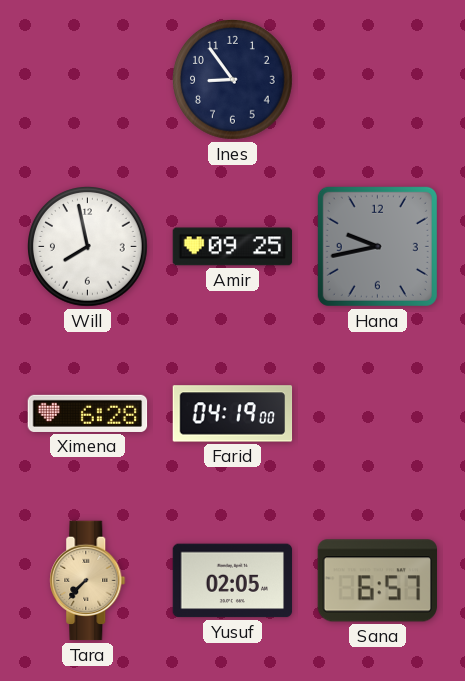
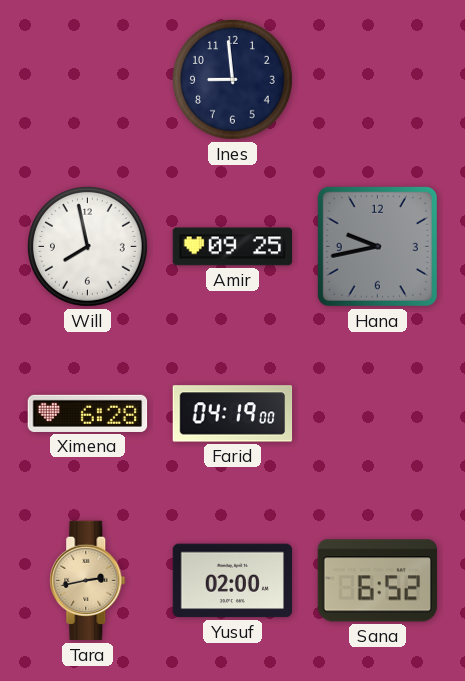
Ines: 8:54 -> 8:59 (233, 80)
Tara: 7:37 -> 2:43 (88, 581)
Yusuf: 02:05 -> 02:00 (233, 581)
Sana: 6:57 -> 6:52 (378, 581)
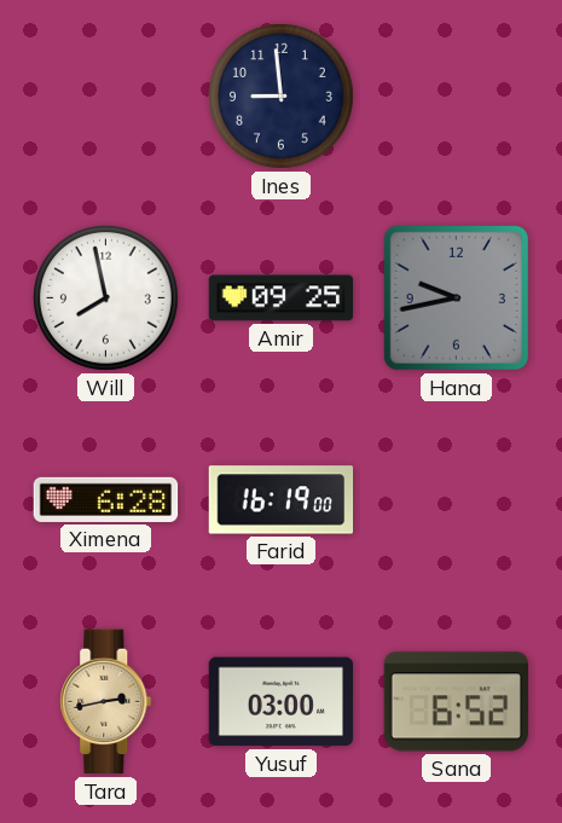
Farid: 04:19 -> 16:19 (282, 500)
Yusuf: 02:00 -> 03:00 (282, 702)
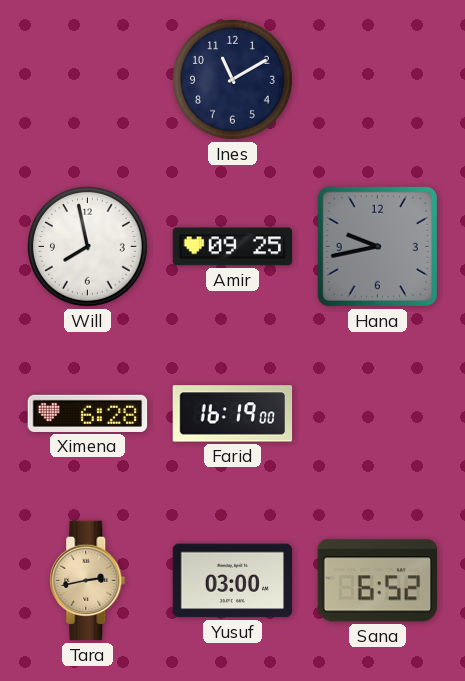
Ines: 8:59 -> 11:10 (233, 80)
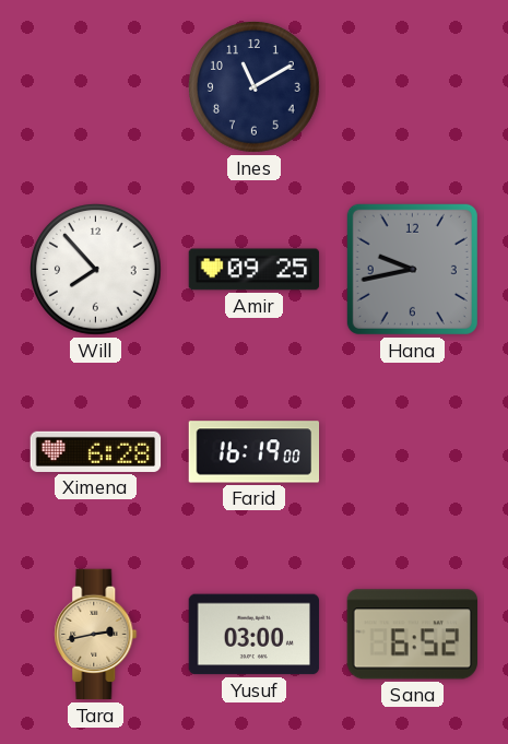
Will: 7:58 -> 7:53 (96, 270)
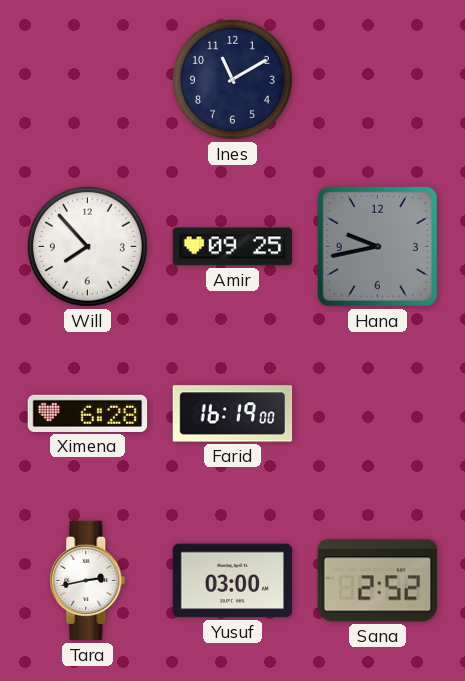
Tara dial: champagne -> white (88, 581)
Sana: 6:52 -> 2:52 (378, 581)
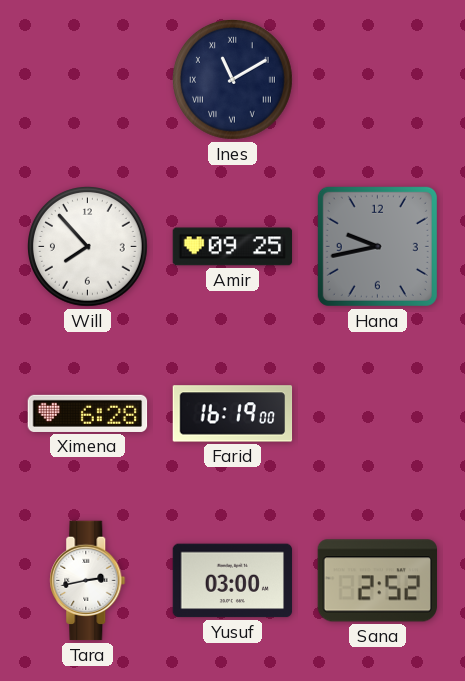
Ines numerals: Arabic -> Roman (233, 80)
